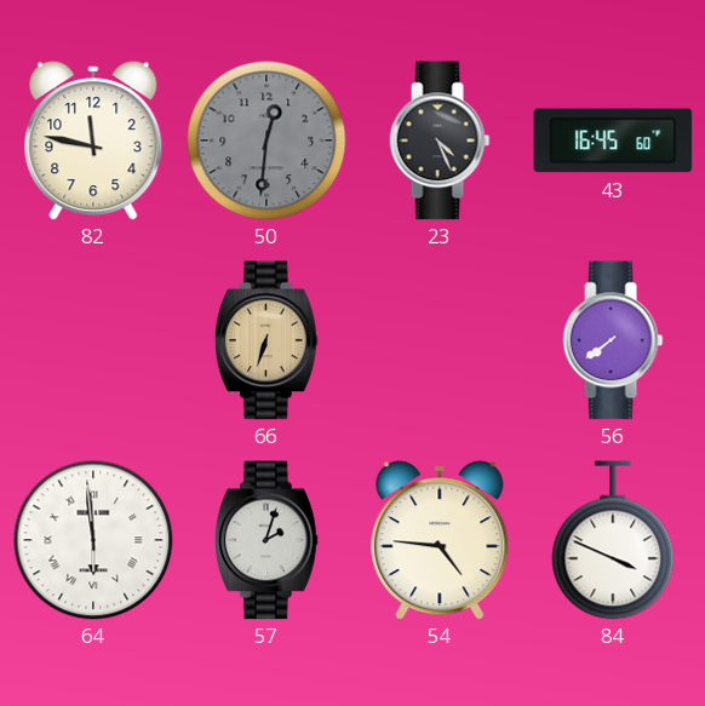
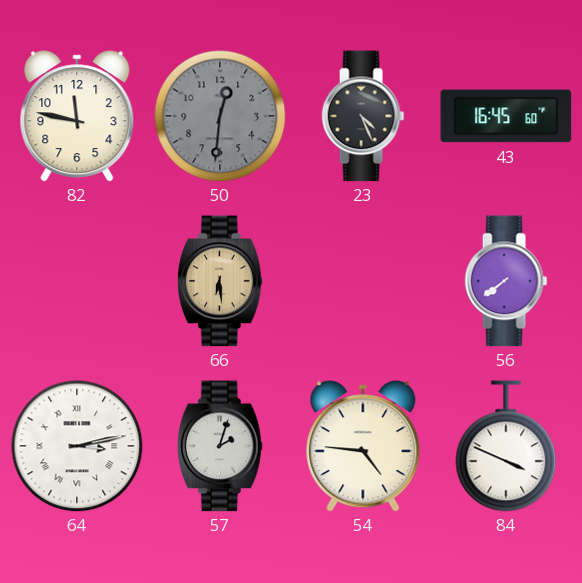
66: 6:33 -> 6:29 (221, 281)
64: 5:59 -> 3:13 (77, 446)
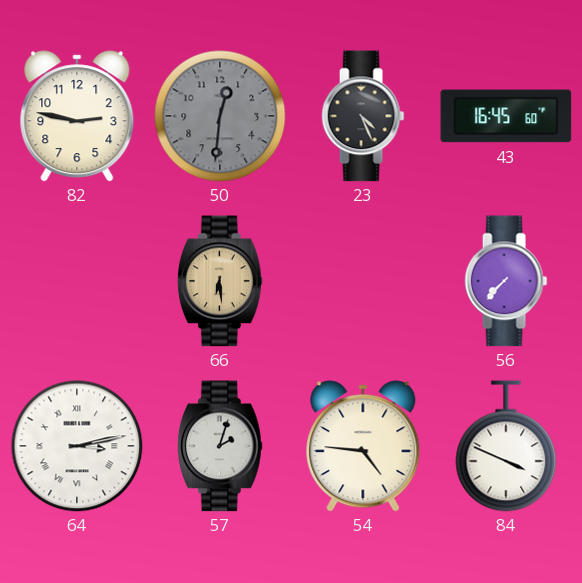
82: 11:47 -> 2:47 (77, 116)
56: 7:39 -> 7:37 (506, 281)
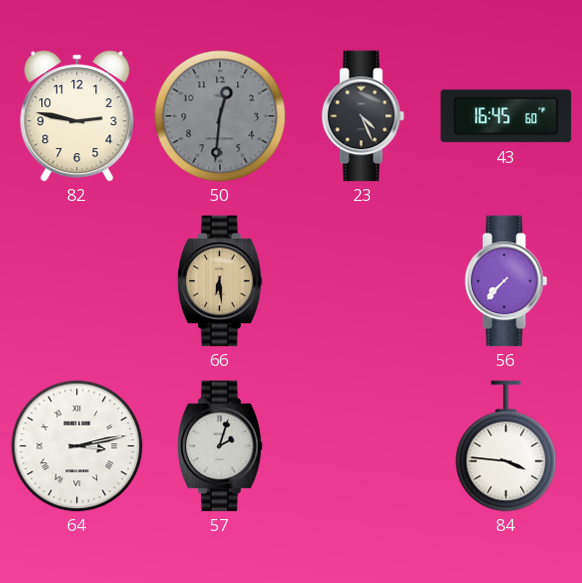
54: 4:46 -> none (363, 446)
84: 3:49 -> 3:46 (506, 446)
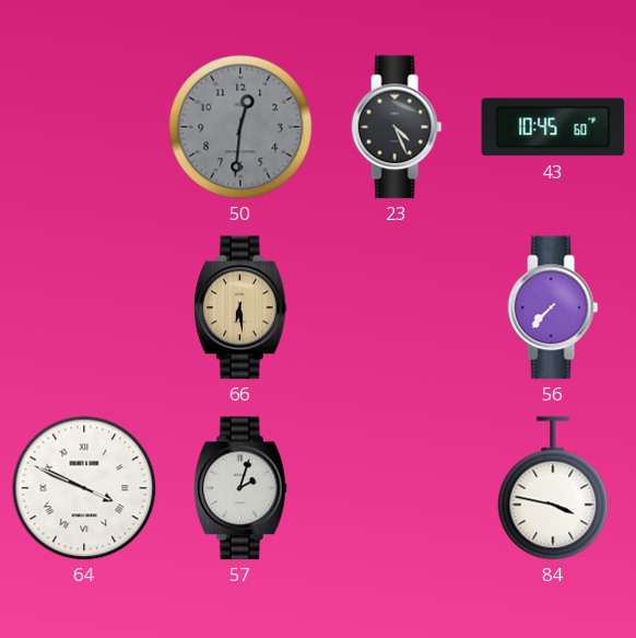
82: 2:47 -> none (77, 116)
43: 16:45 -> 10:45 (553, 127)
64: 3:13 -> 3:49 (84, 488)
84: 3:46 -> 3:47 (553, 488)
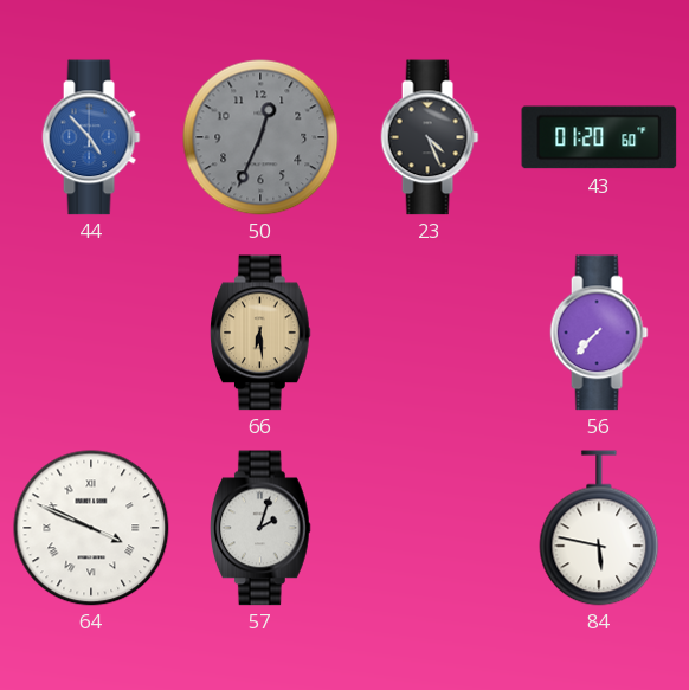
44: none -> 4:53 (91, 137)
50: 12:31 -> 12:34 (260, 137)
43: 10:45 -> 01:20 (599, 137)
84: 3:47 -> 5:47 (599, 528)
